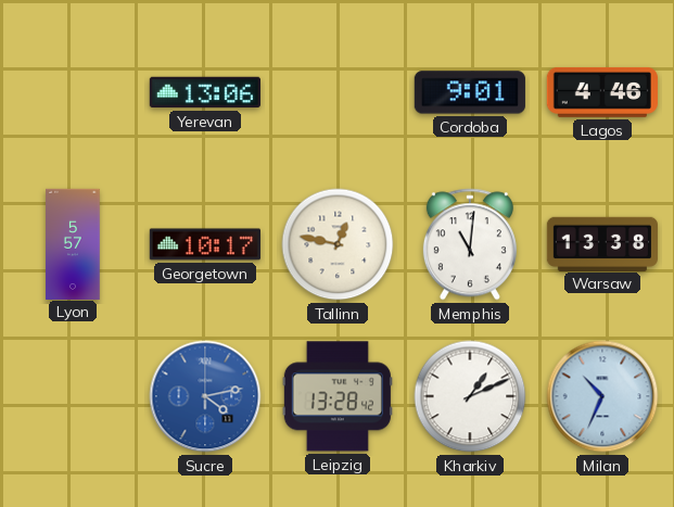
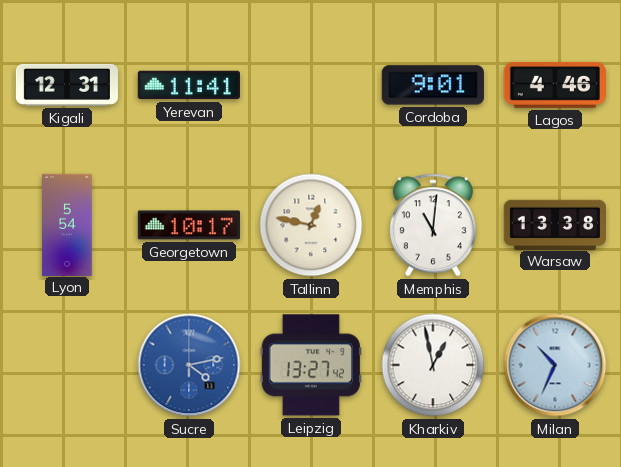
Kigali: none -> 12:31 (66, 85)
Yerevan: 13:06 -> 11:41 (189, 85)
Lyon: 5:57 -> 5:54 (67, 224)
Leipzig: 13:28 -> 13:27 (311, 365)
Kharkiv: 1:11 -> 12:58 (433, 365)
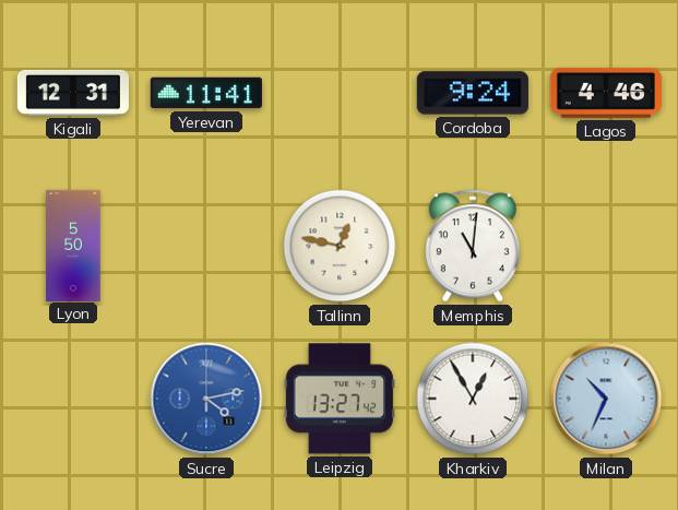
Cordoba: 9:01 -> 9:24 (473, 93)
Lyon: 5:54 -> 5:50 (73, 245)
Georgetown: 10:17 -> none (189, 225)
Warsaw: 13:38 -> none (554, 224)
Kharkiv: 12:58 -> 12:55 (473, 399)
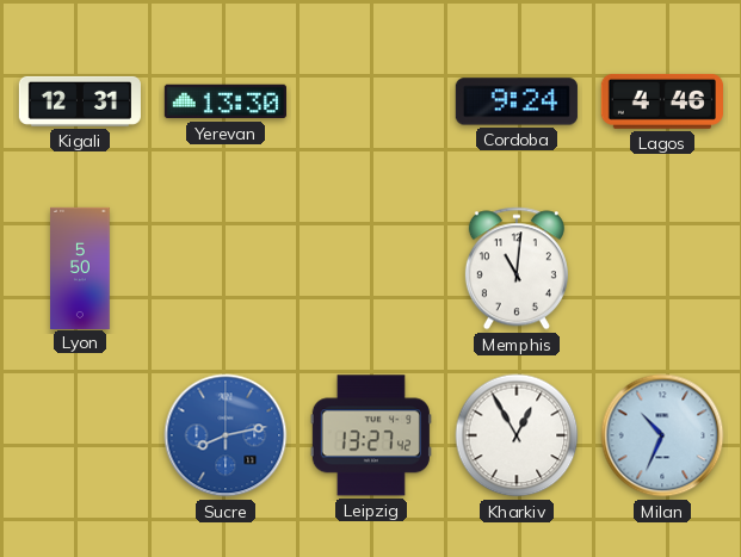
Yerevan: 11:41 -> 13:30 (226, 101)
Tallinn: 12:47 -> none (340, 246)
Sucre: 4:13 -> 8:13 (226, 435)
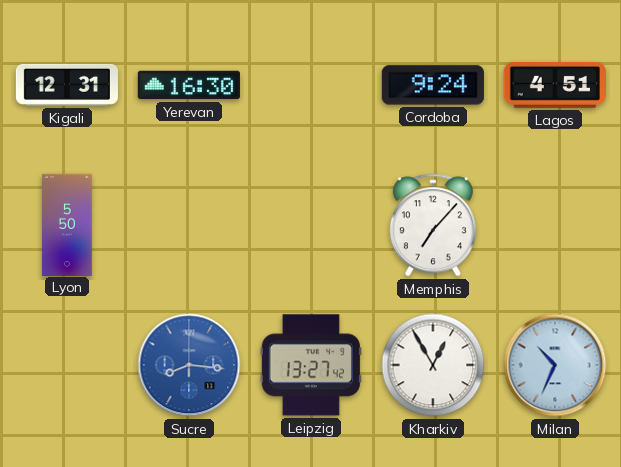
Yerevan: 13:30 -> 16:30 (189, 85)
Lagos: 4:46 -> 4:51 (555, 85)
Memphis: 11:01 -> 7:07 (433, 225)
Sucre: 8:13 -> 8:16 (189, 365)
